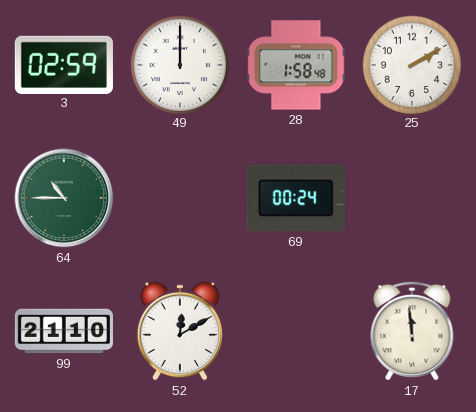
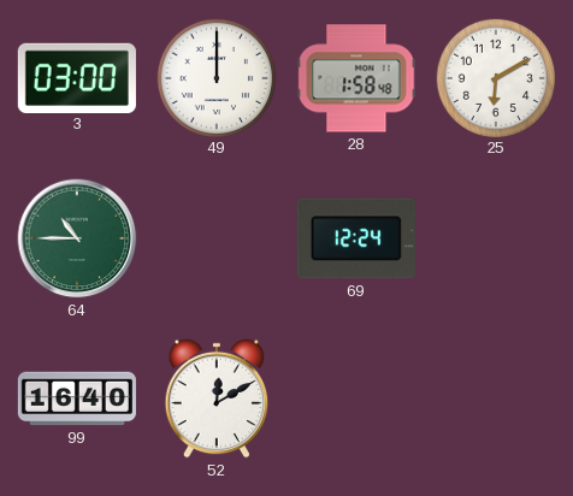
3: 02:59 -> 03:00 (77, 77)
25: 2:10 -> 6:10 (495, 77)
69: 00:24 -> 12:24 (356, 238)
99: 21:10 -> 16:40 (77, 398)
17: 11:59 -> none (412, 331)
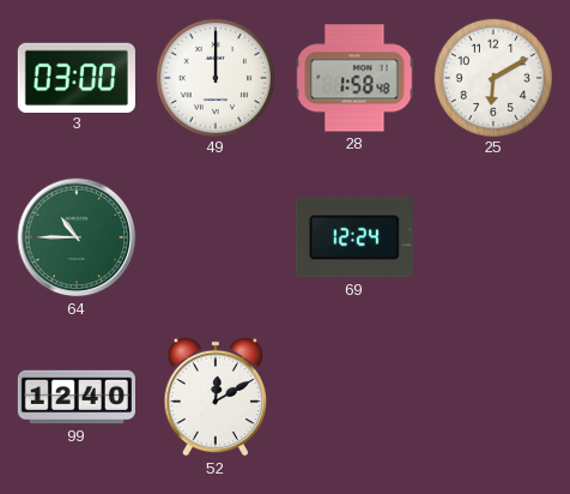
99: 16:40 -> 12:40 (77, 397)
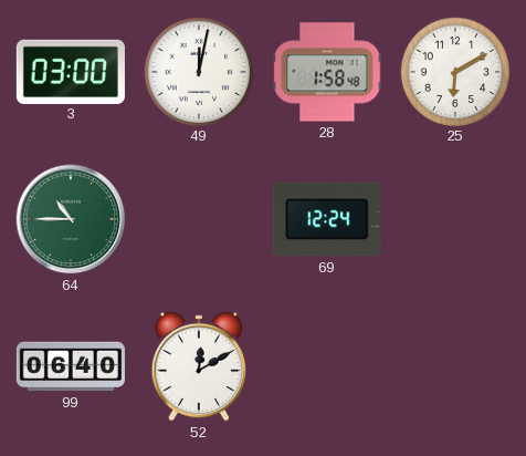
49: 12:00 -> 12:02 (198, 71)
99: 12:40 -> 06:40 (71, 366)
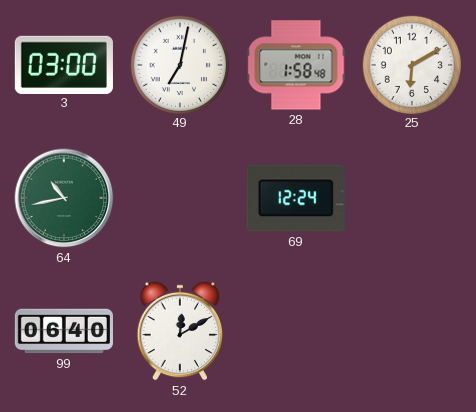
49: 12:02 -> 7:02 (179, 64)
64: 10:45 -> 10:43 (64, 198)
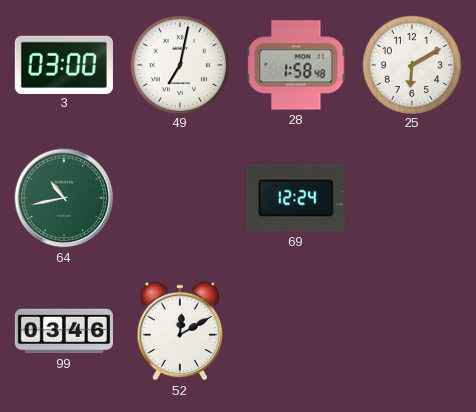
99: 06:40 -> 03:46 (64, 331)
